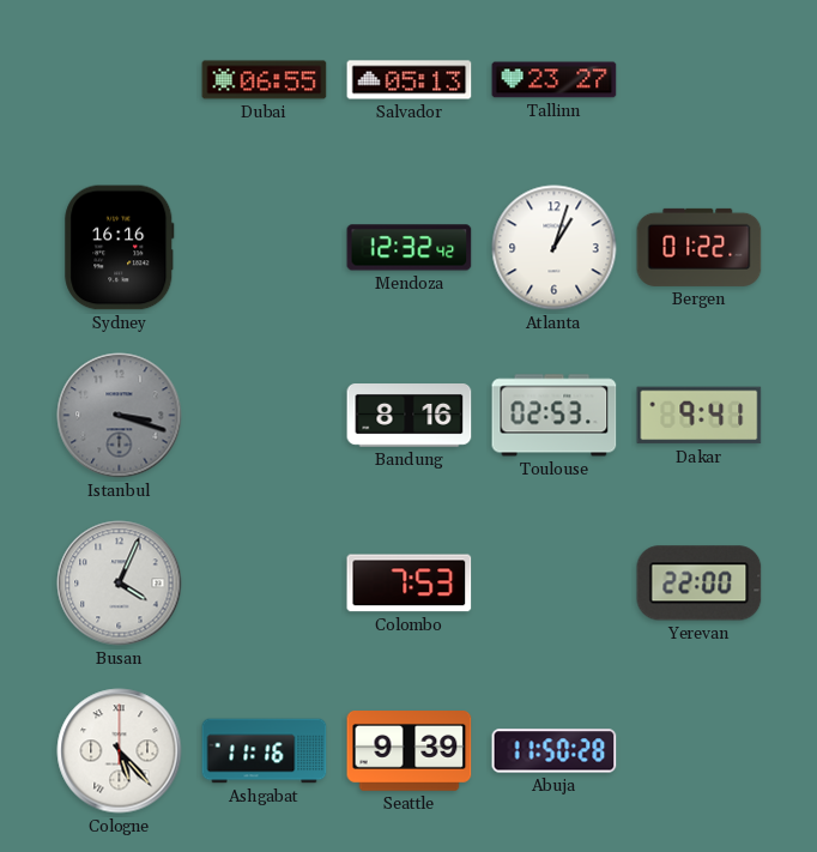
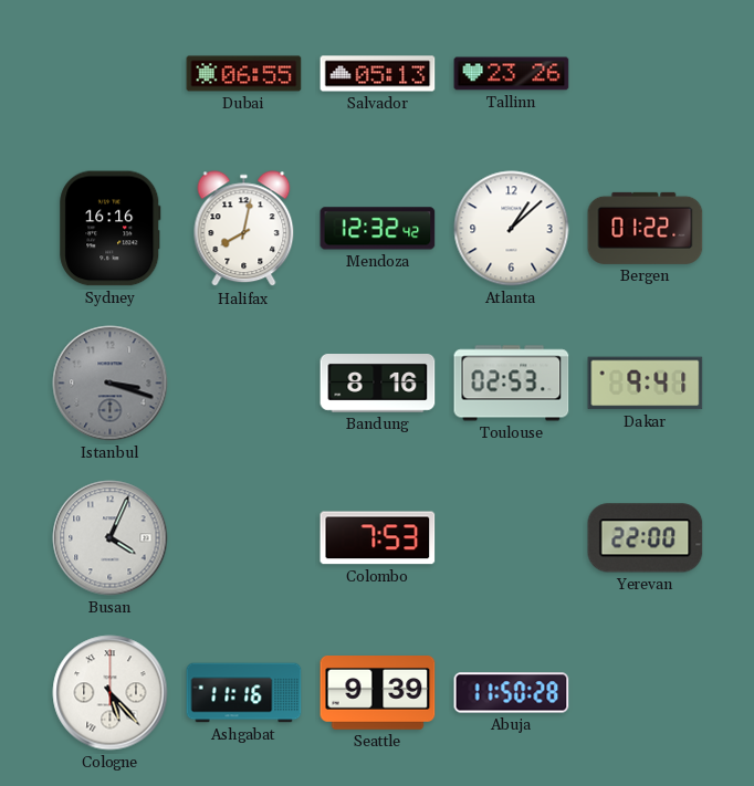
Tallinn: 23:27 -> 23:26 (512, 74)
Halifax: none -> 8:02 (244, 229)
Atlanta: 1:03 -> 1:08 (512, 229)
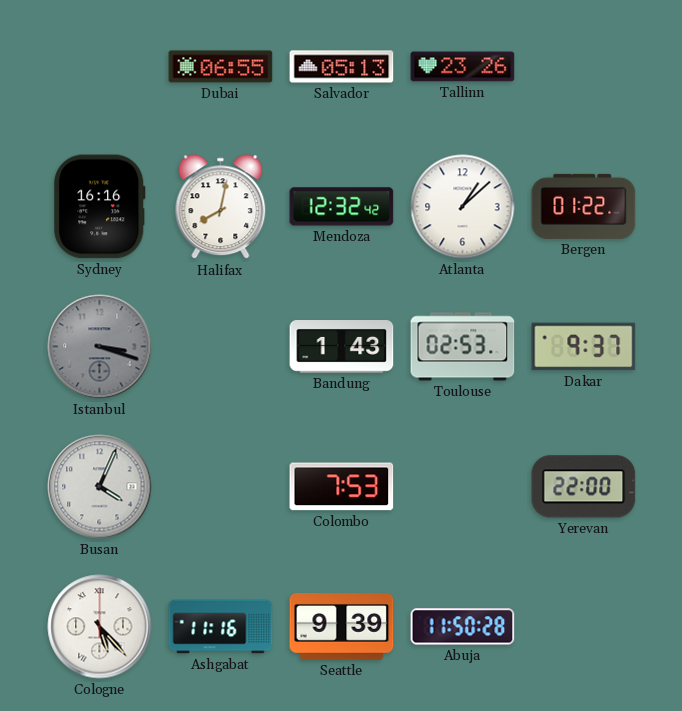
Bandung: 8:16 -> 1:43 (342, 347)
Dakar: 9:41 -> 9:37 (584, 347)
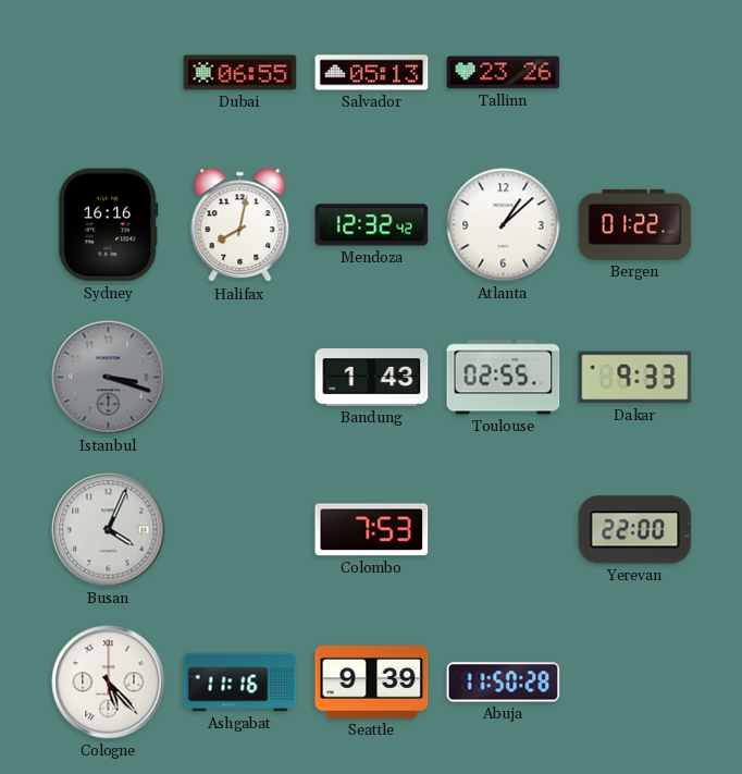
Toulouse: 02:53 -> 02:55 (504, 378)
Dakar: 9:37 -> 9:33 (635, 378)
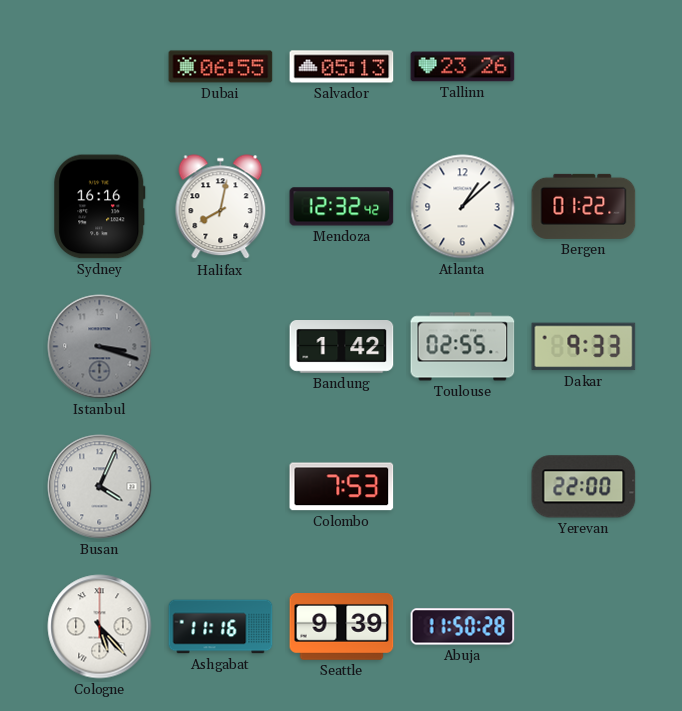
Bandung: 1:43 -> 1:42 (342, 347)
